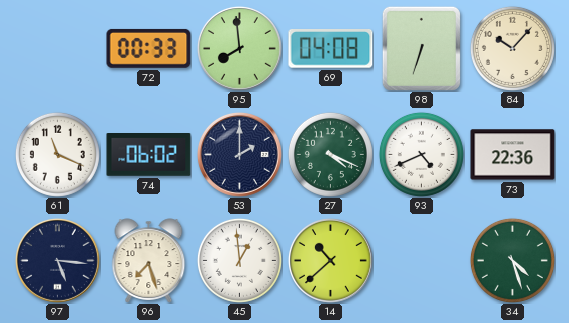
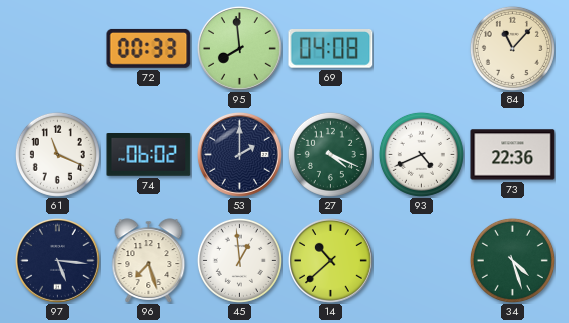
98: 6:33 -> none (421, 48)
84: 10:07 -> 11:07 (512, 48)
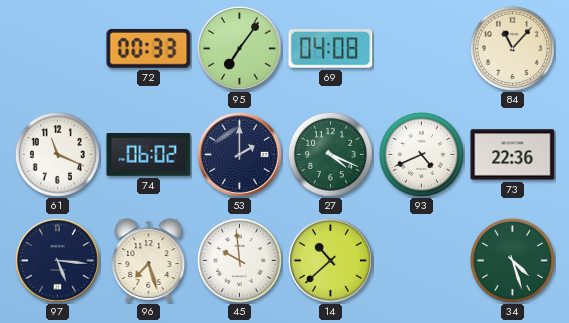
95: 7:59 -> 7:06 (239, 48)
45: 12:59 -> 9:59 (239, 260)
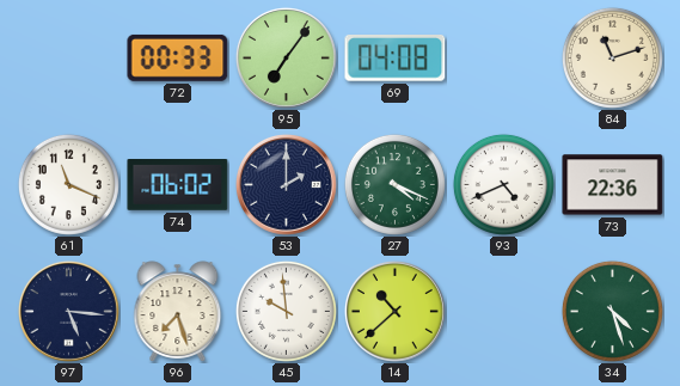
84: 11:07 -> 11:12 (612, 57)
